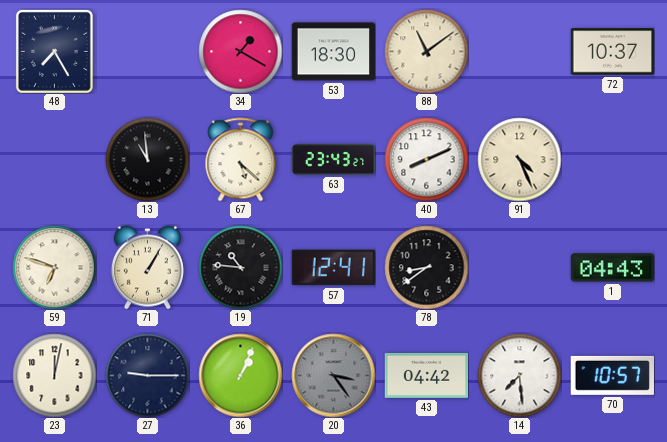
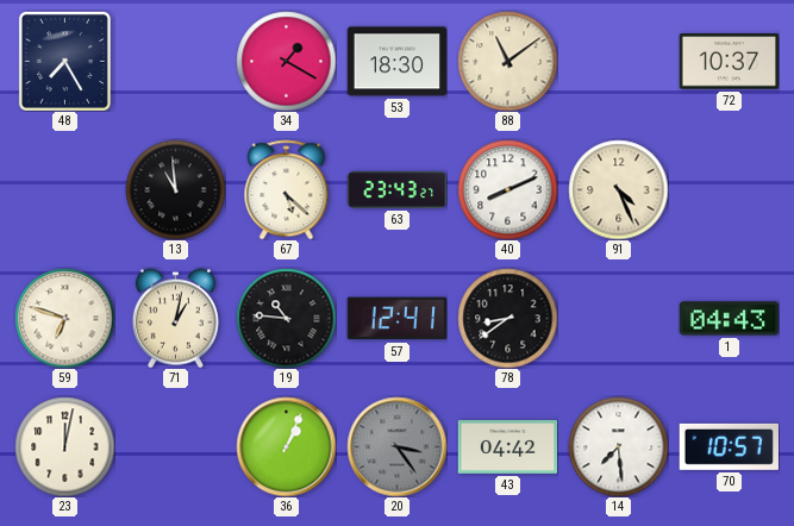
71: 1:05 -> 1:02 (175, 318)
27: 9:15 -> none (147, 375)
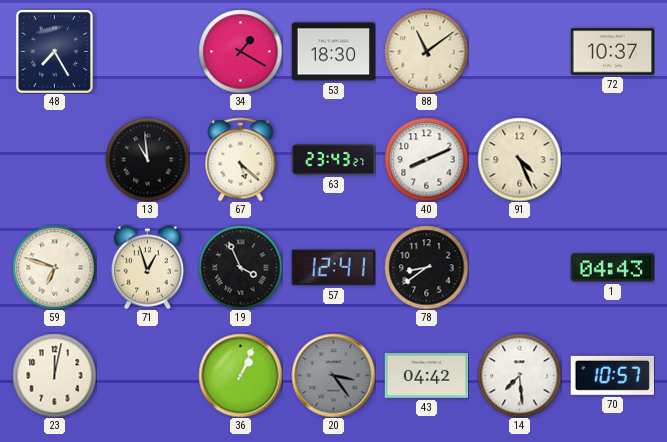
71: 1:02 -> 12:57 (147, 267)
19: 10:46 -> 3:56 (240, 267)
